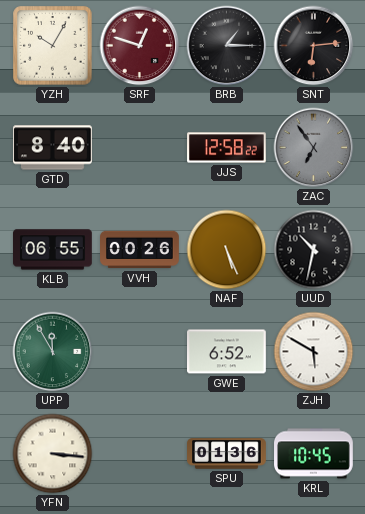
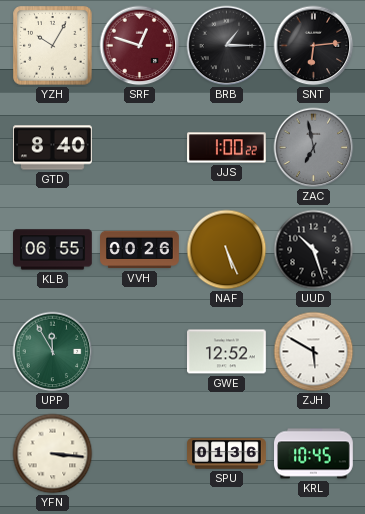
JJS: 12:58 -> 1:00 (227, 148)
ZAC: 6:54 -> 6:58 (314, 148)
UUD: 10:32 -> 10:27 (314, 250)
GWE: 6:52 -> 12:52 (227, 352)
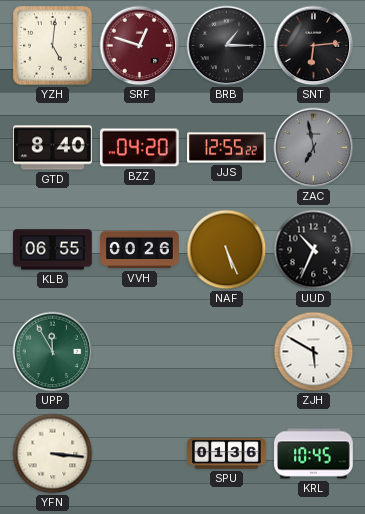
YZH: 10:05 -> 5:01 (53, 46)
BZZ: none -> 04:20 (139, 148)
JJS: 1:00 -> 12:55 (227, 148)
UUD: 10:27 -> 10:34 (314, 250)
GWE: 12:52 -> none (227, 352)
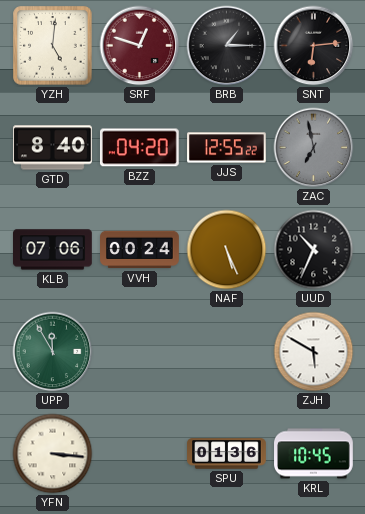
KLB: 06:55 -> 07:06 (53, 250)
VVH: 00:26 -> 00:24 (140, 250)
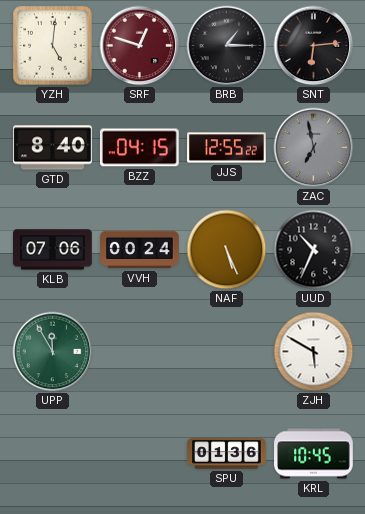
BZZ: 04:20 -> 04:15 (139, 148)
YFN: 3:16 -> none (53, 454)
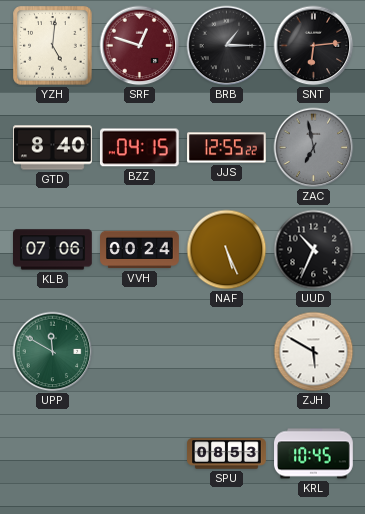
UPP: 11:55 -> 11:50 (53, 352)
SPU: 01:36 -> 08:53 (227, 454)
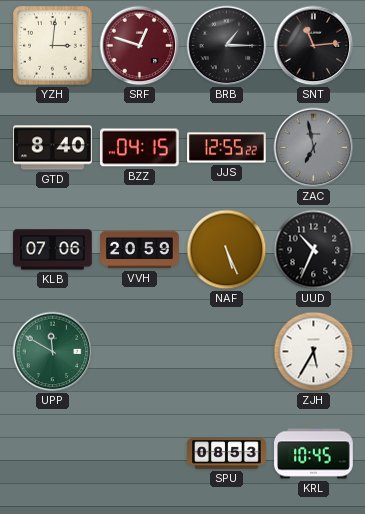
YZH: 5:01 -> 3:01 (53, 46)
SNT: 6:14 -> 11:14 (314, 46)
VVH: 00:24 -> 20:59 (140, 250)
ZJH: 5:50 -> 5:35 (314, 352)
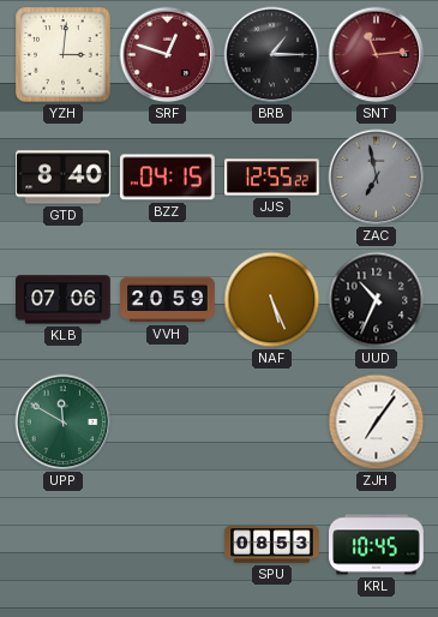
SNT dial: black -> burgundy (377, 55)
ZJH: 5:35 -> 7:06 (377, 423)
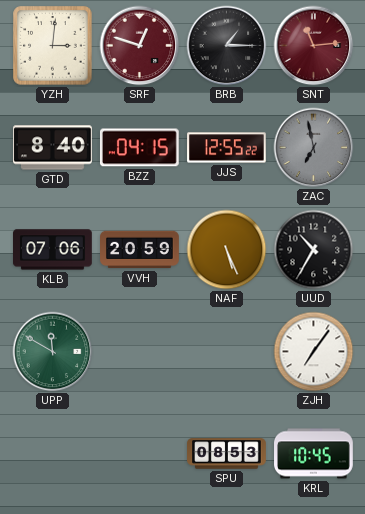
UUD: 10:34 -> 10:35 (314, 250)
